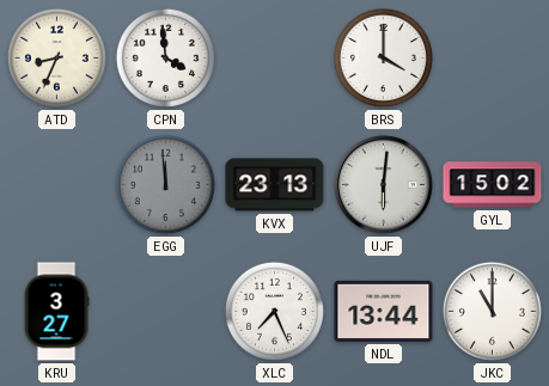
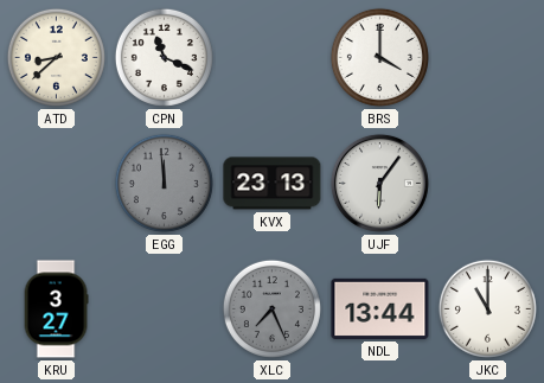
ATD: 8:34 -> 8:38 (56, 57)
CPN: 3:59 -> 11:19 (164, 57)
UJF: 6:01 -> 6:06 (379, 183)
GYL: 15:02 -> none (493, 185)
XLC dial: white -> grey (271, 308)
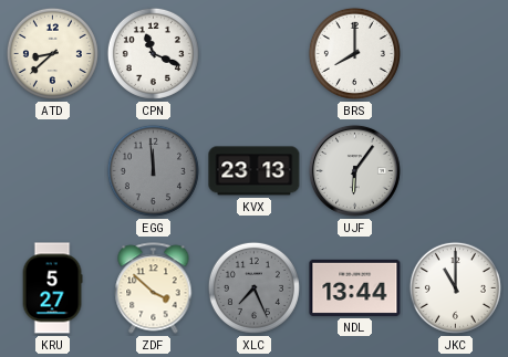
BRS: 4:00 -> 8:00 (354, 53)
KRU: 3:27 -> 5:27 (52, 288)
ZDF: none -> 3:52 (154, 288)
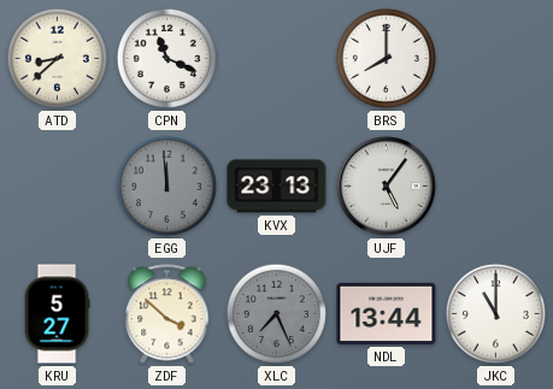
UJF: 6:06 -> 5:06 (386, 185)
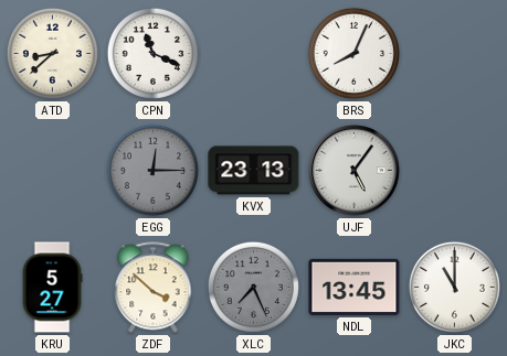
BRS: 8:00 -> 8:04 (353, 53)
EGG: 11:59 -> 12:15 (152, 170)
NDL: 13:44 -> 13:45 (355, 287)
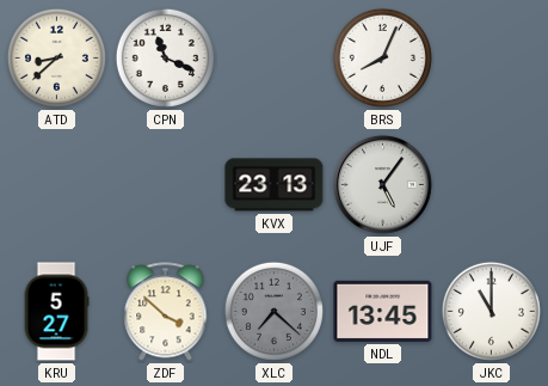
EGG: 12:15 -> none (152, 170)
XLC: 7:26 -> 7:22 (273, 311)
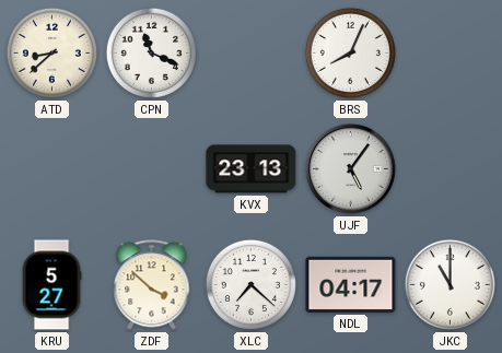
XLC dial: grey -> white (250, 284)
NDL: 13:45 -> 04:17 (351, 284)
